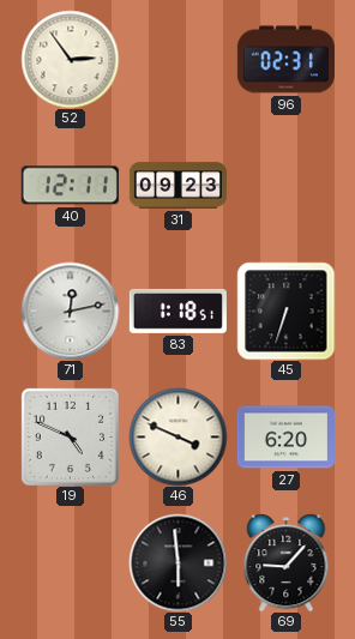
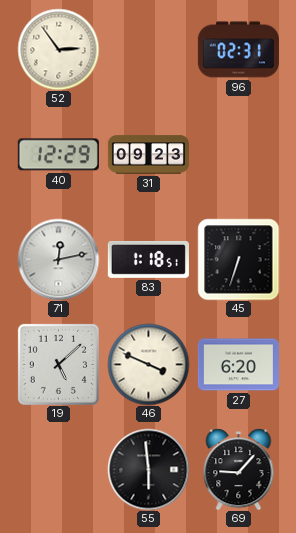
40: 12:11 -> 12:29 (58, 155)
19: 4:49 -> 5:08 (58, 364)
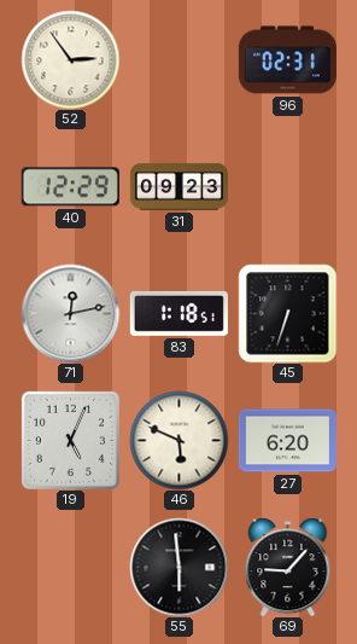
19: 5:08 -> 5:04 (70, 440)
46: 3:49 -> 5:49 (178, 440)
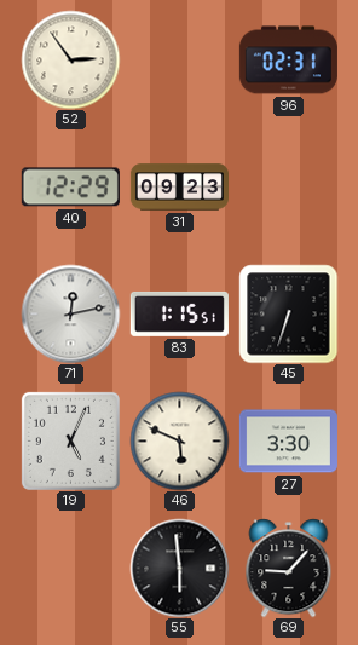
83: 1:18 -> 1:15 (179, 313)
27: 6:20 -> 3:30 (288, 442)
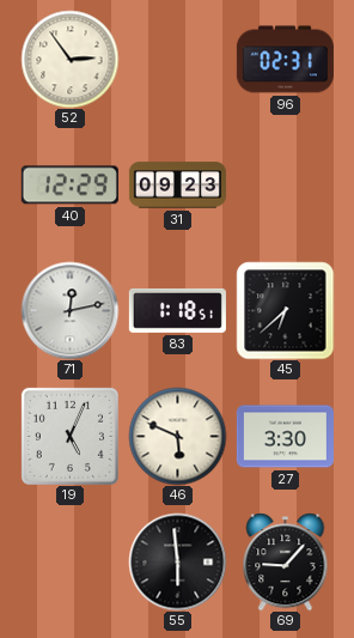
83: 1:15 -> 1:18 (177, 310)
45: 6:33 -> 6:38 (285, 310)
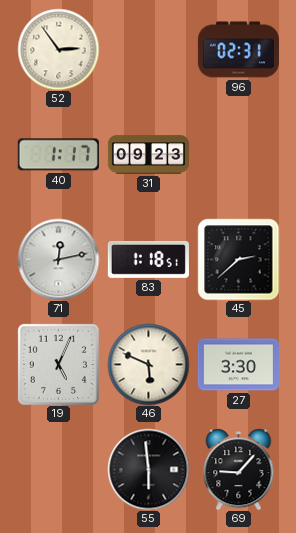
40: 12:29 -> 1:17 (58, 155)
45: 6:38 -> 2:38 (238, 259)
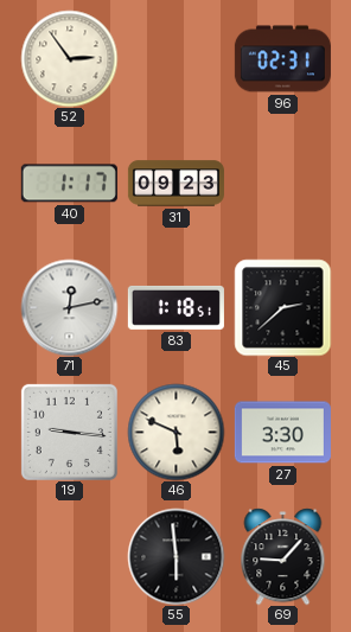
19: 5:04 -> 9:16 (69, 432)
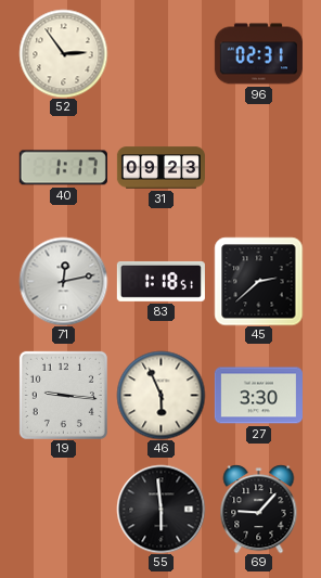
46: 5:49 -> 5:56 (160, 395)
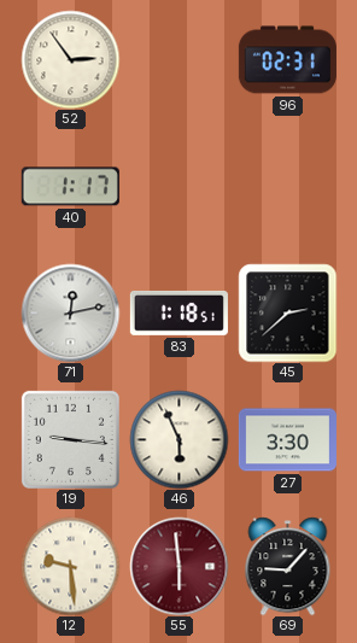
31: 09:23 -> none (160, 168)
12: none -> 9:29 (70, 566)
55 dial: black -> burgundy (178, 566)
